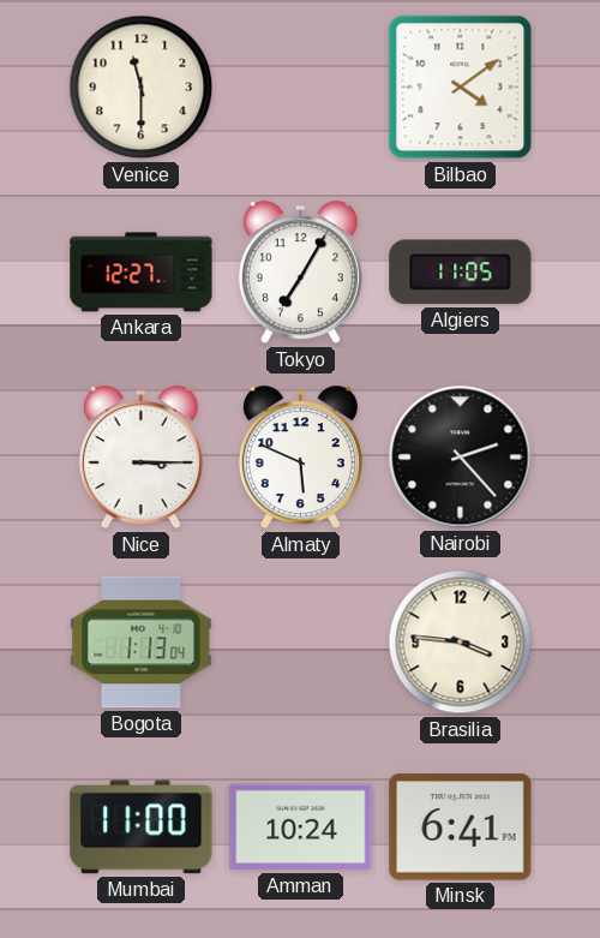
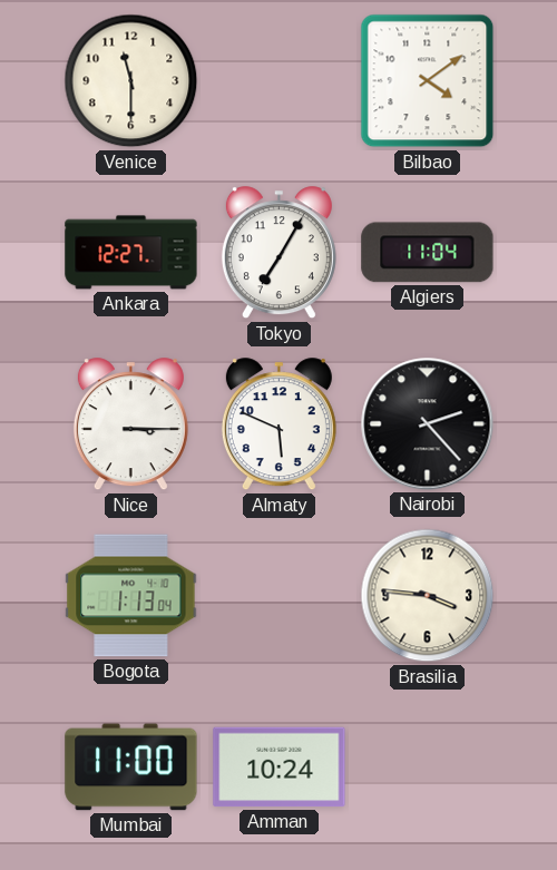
Algiers: 11:05 -> 11:04 (428, 253)
Minsk: 6:41 -> none (461, 828)
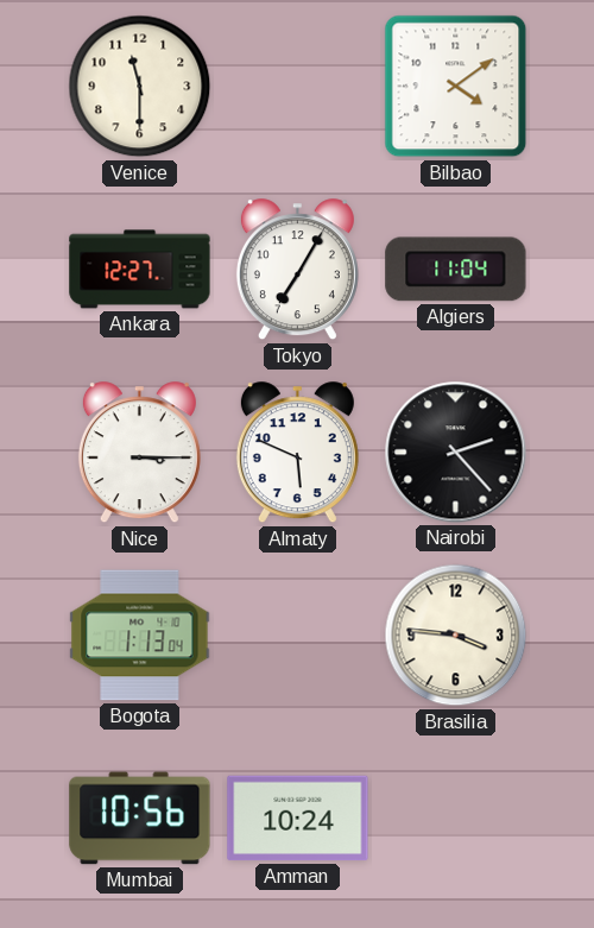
Mumbai: 11:00 -> 10:56 (140, 819)
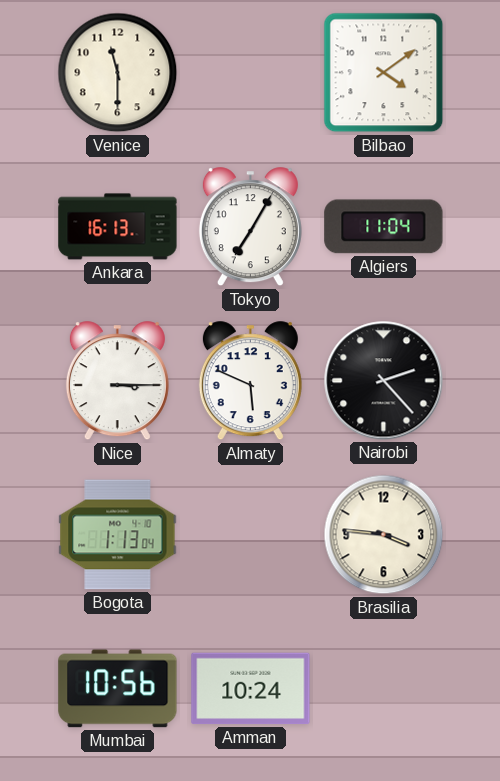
Ankara: 12:27 -> 16:13 (118, 227)
